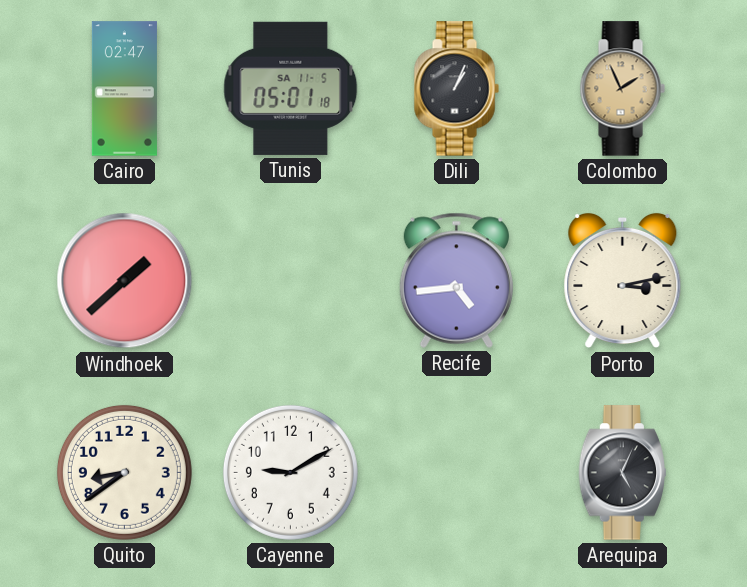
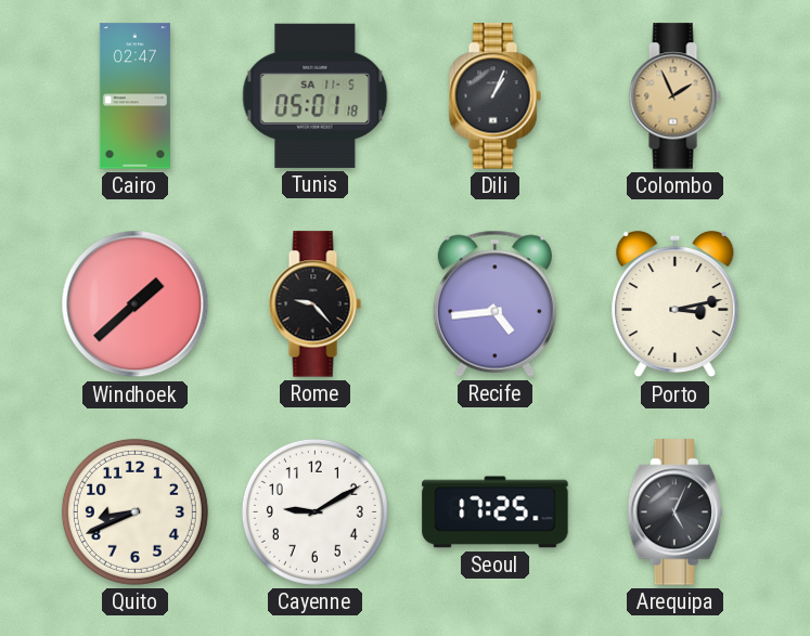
Rome: none -> 9:23 (314, 304)
Quito: 8:39 -> 8:41 (134, 511)
Seoul: none -> 17:25 (496, 512)
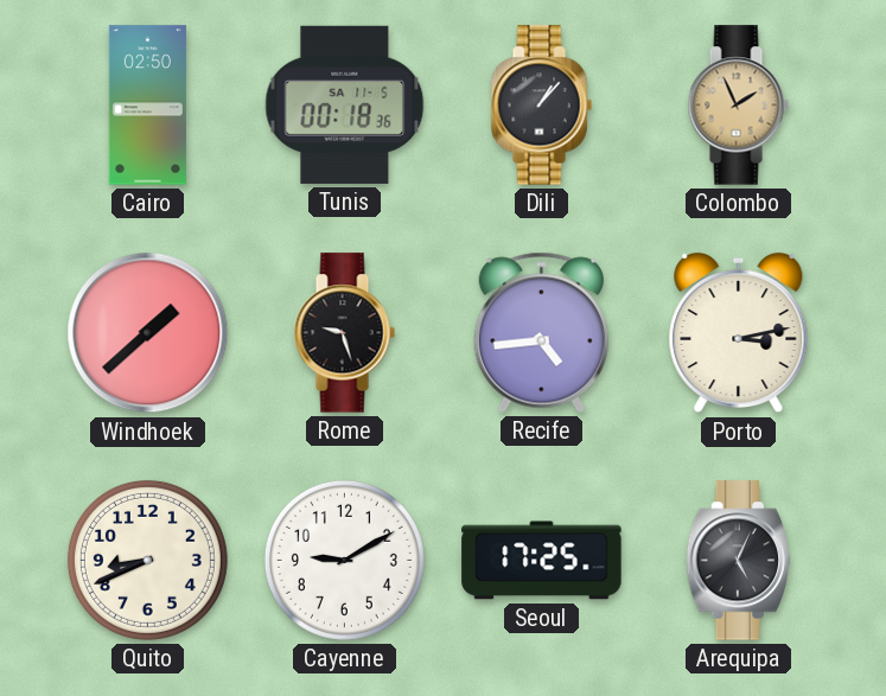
Cairo: 02:47 -> 02:50 (147, 106)
Tunis: 05:01 -> 00:18 (345, 104)
Dili: 1:04 -> 1:07 (541, 106)
Rome: 9:23 -> 9:27 (344, 333)
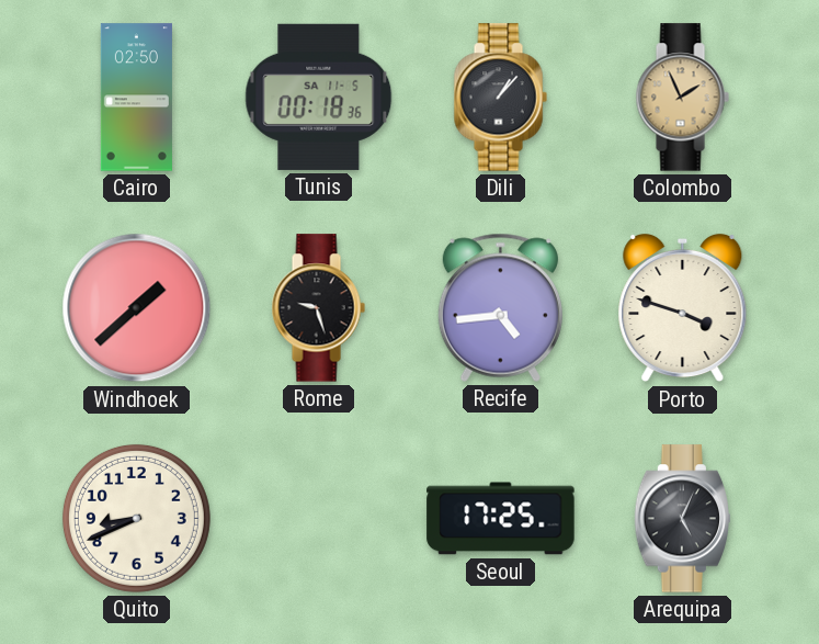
Porto: 3:13 -> 3:48 (683, 308)
Cayenne: 9:10 -> none (344, 560)
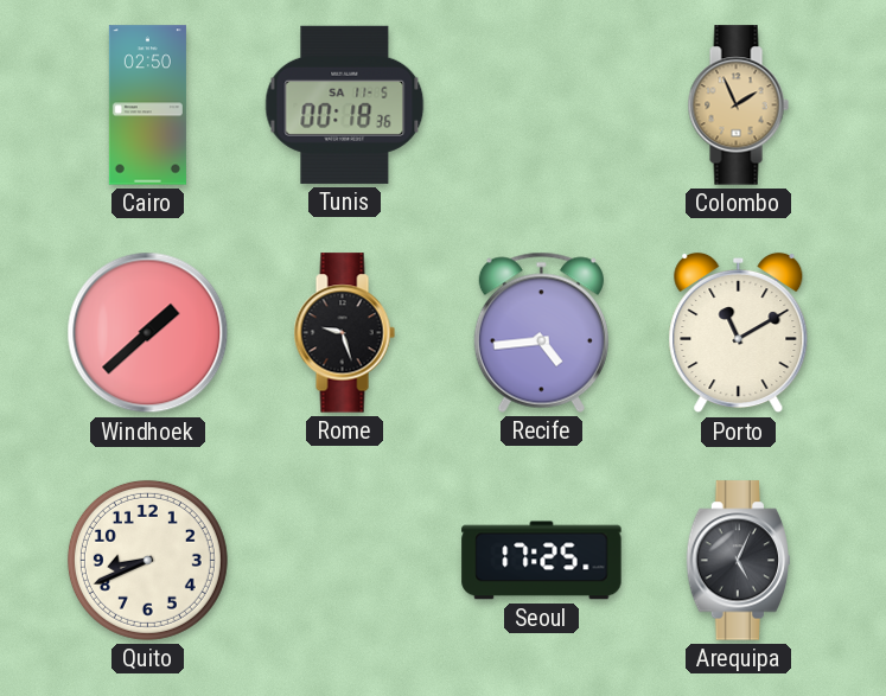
Dili: 1:07 -> none (500, 98)
Porto: 3:48 -> 11:10 (739, 333)
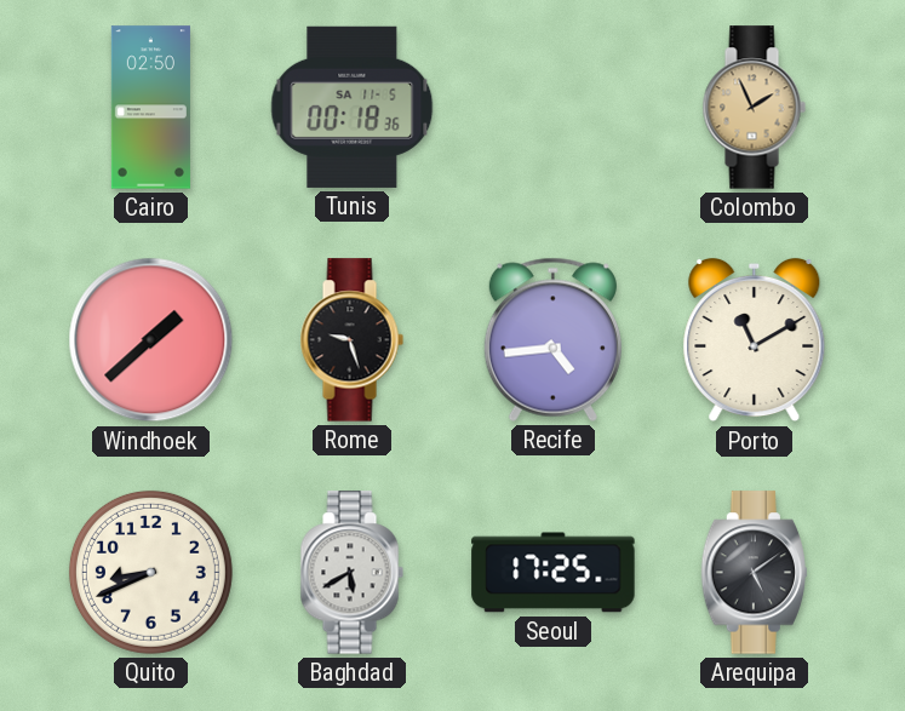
Baghdad: none -> 5:40 (351, 573)
Arequipa: 5:04 -> 5:09 (754, 573)
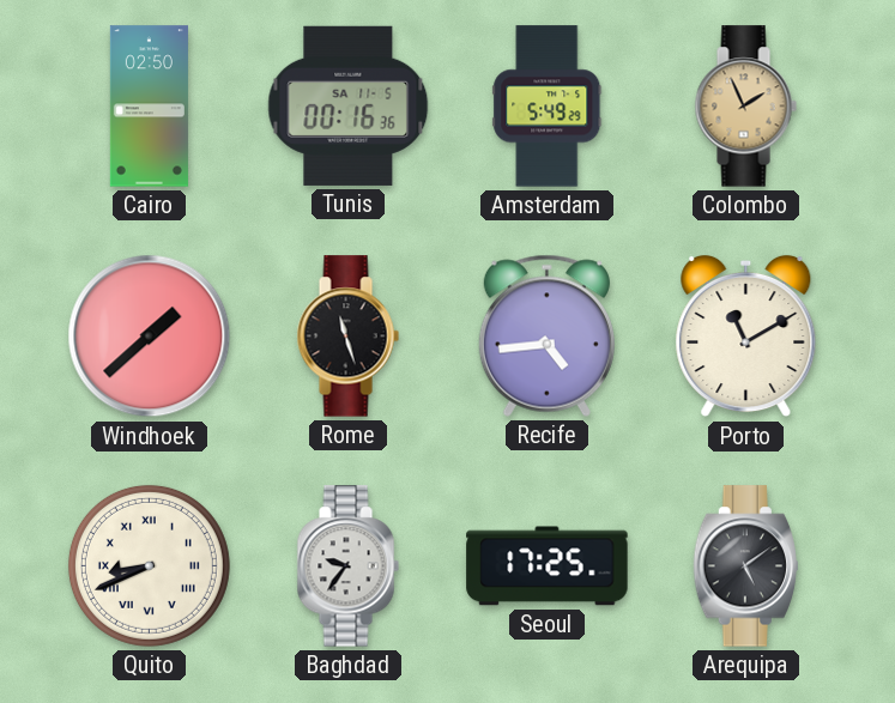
Tunis: 00:18 -> 00:16 (349, 105)
Amsterdam: none -> 5:49 (548, 107)
Rome: 9:27 -> 11:27 (347, 337)
Quito numerals: Arabic -> Roman (149, 565)
Baghdad: 5:40 -> 9:36 (347, 566)
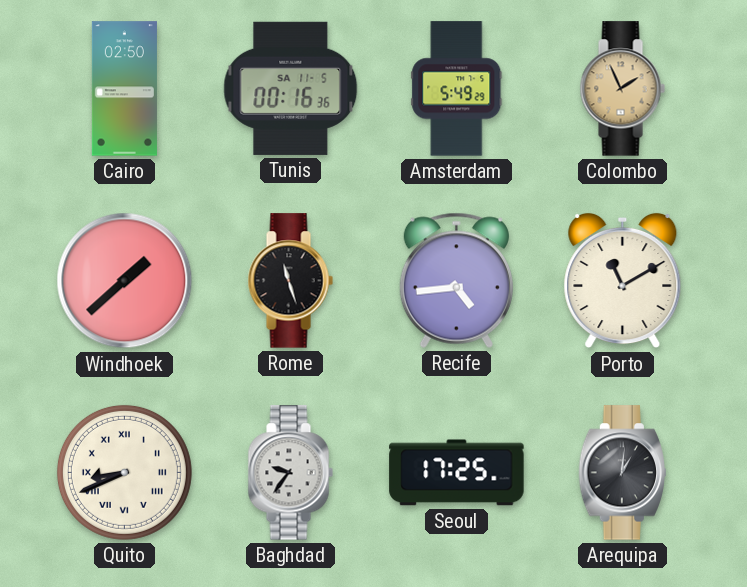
Arequipa: 5:09 -> 1:01 (622, 473)
